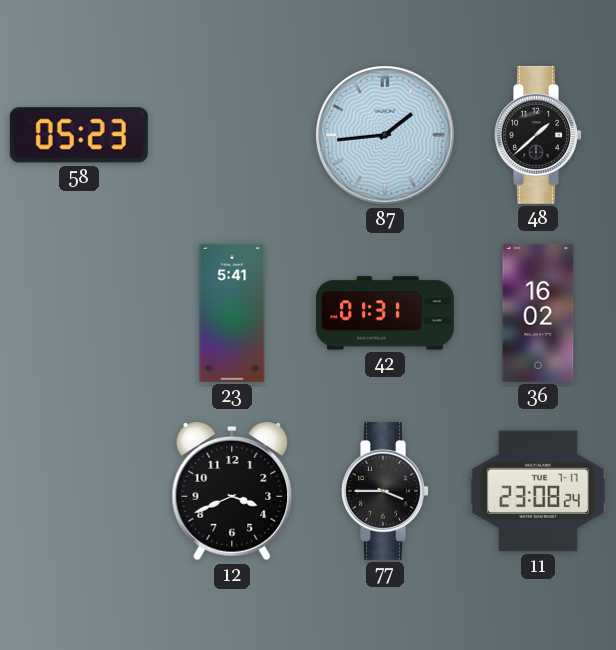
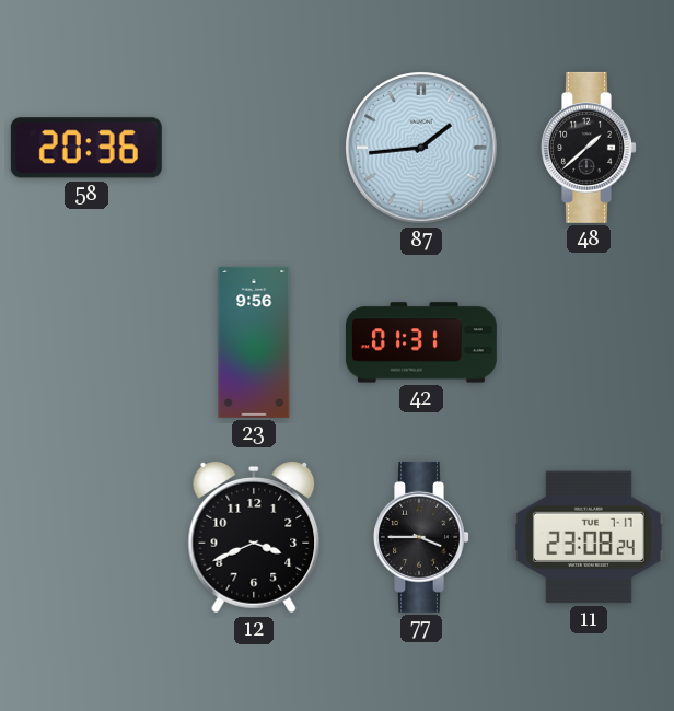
58: 05:23 -> 20:36 (86, 148)
23: 5:41 -> 9:56 (254, 342)
36: 16:02 -> none (538, 313)
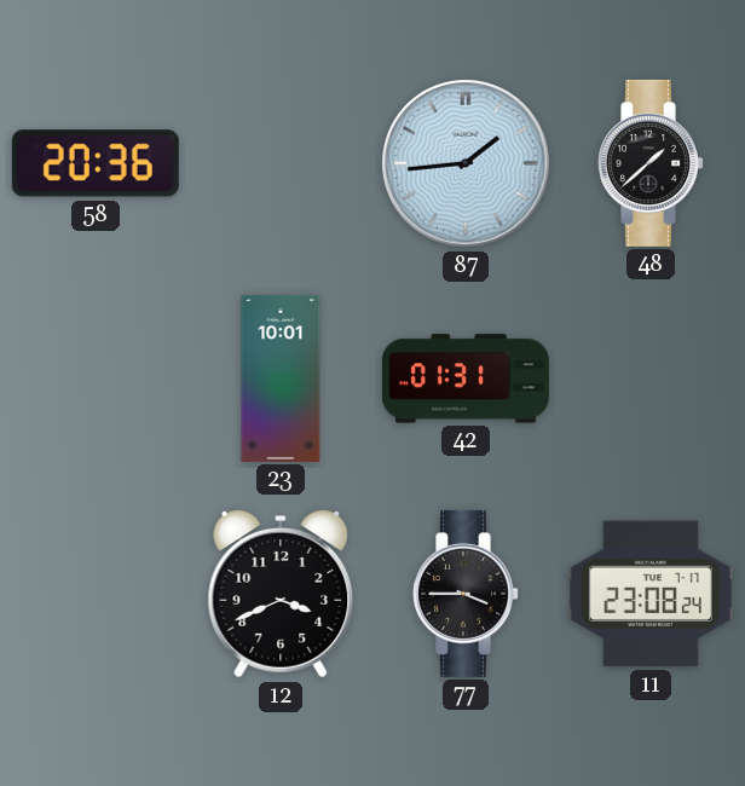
23: 9:56 -> 10:01 (281, 378)
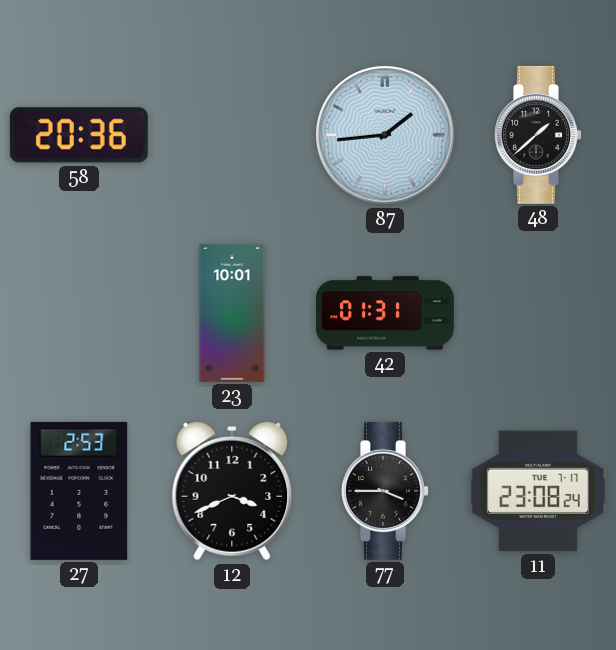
27: none -> 2:53 (79, 491)
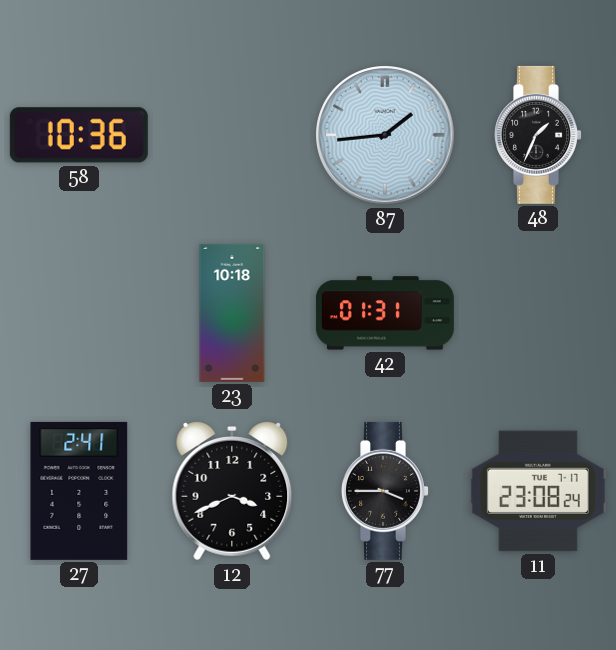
58: 20:36 -> 10:36 (79, 135)
48: 1:38 -> 1:34 (539, 135)
23: 10:01 -> 10:18 (232, 313)
27: 2:53 -> 2:41 (79, 491)
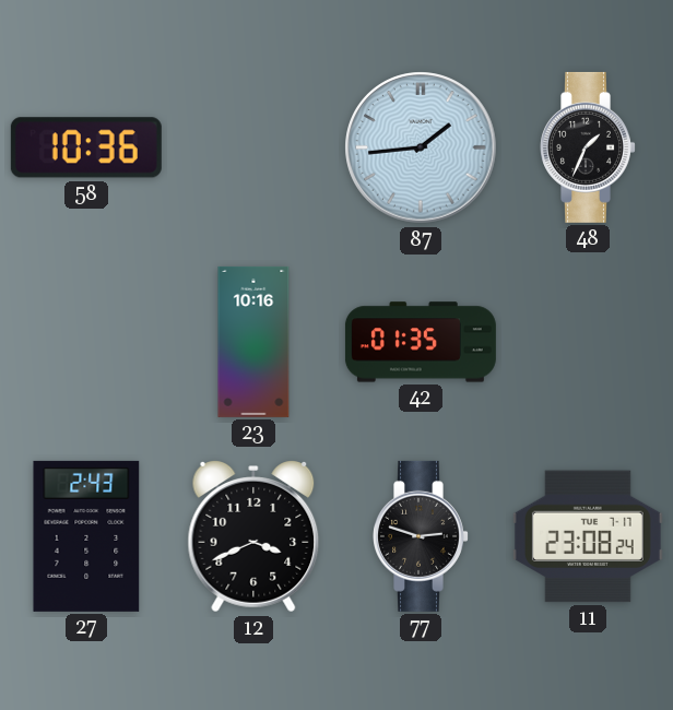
23: 10:18 -> 10:16 (253, 342)
42: 01:31 -> 01:35 (421, 342)
27: 2:41 -> 2:43 (86, 536)
77: 3:45 -> 2:48 (422, 536)
